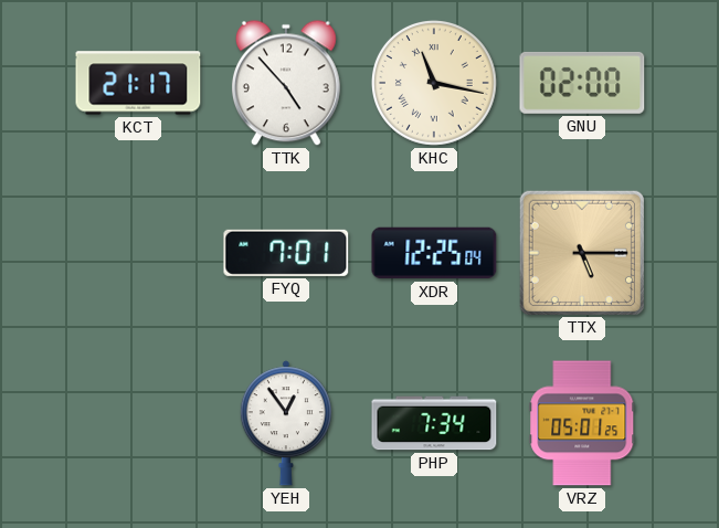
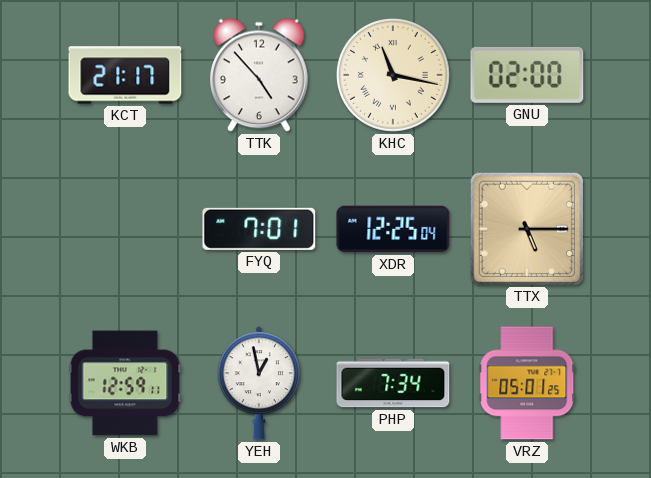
WKB: none -> 12:59 (125, 383)
YEH: 12:54 -> 12:58 (259, 383)
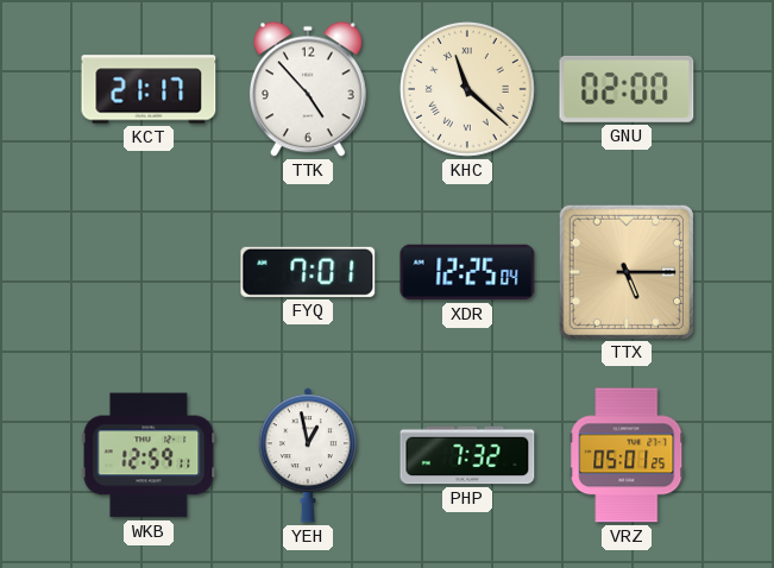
KHC: 11:17 -> 11:22 (468, 90)
PHP: 7:34 -> 7:32 (467, 455)
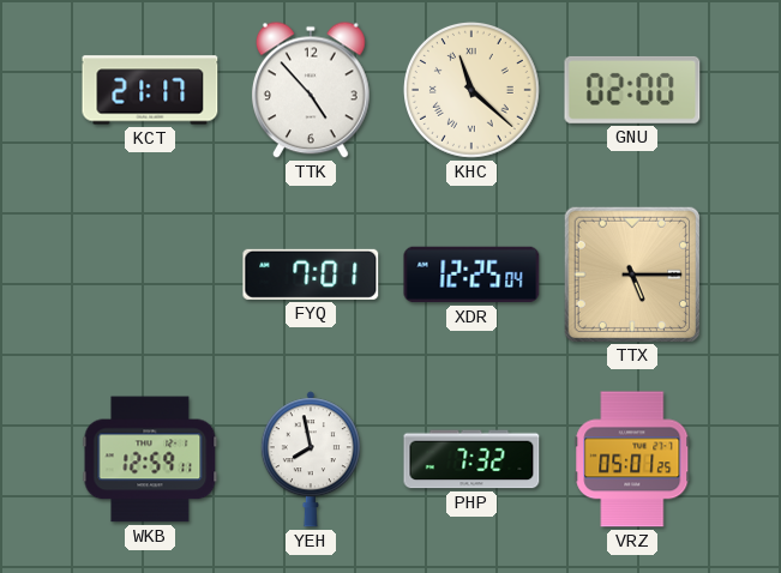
YEH: 12:58 -> 7:58 (311, 459)
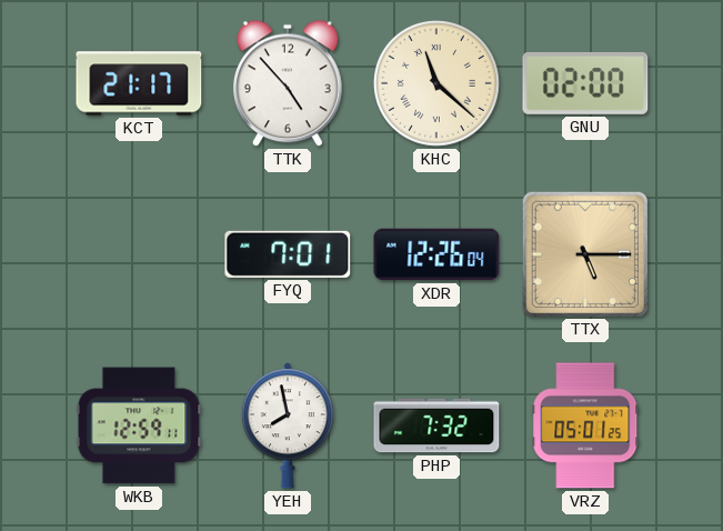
XDR: 12:25 -> 12:26 (436, 254)
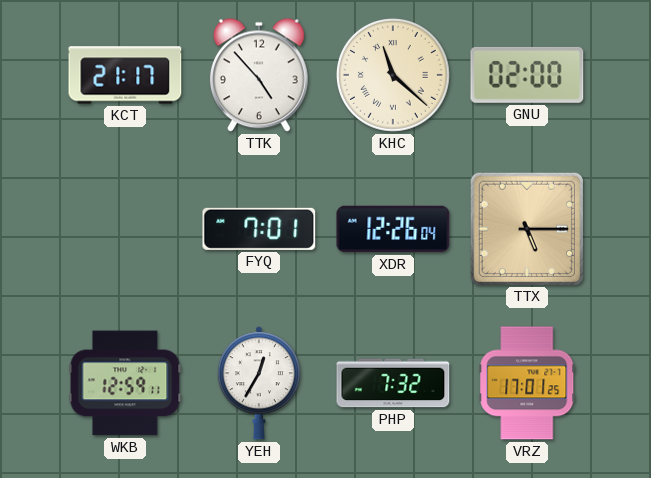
YEH: 7:58 -> 12:35 (259, 383)
VRZ: 05:01 -> 17:01 (527, 383)
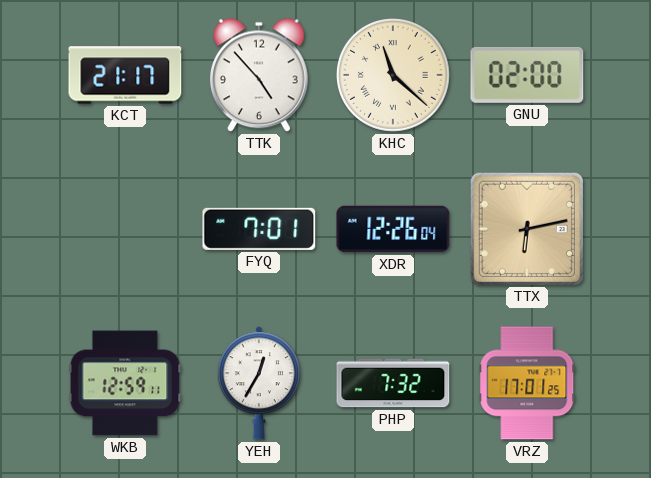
TTX: 5:15 -> 6:13 (526, 228)
